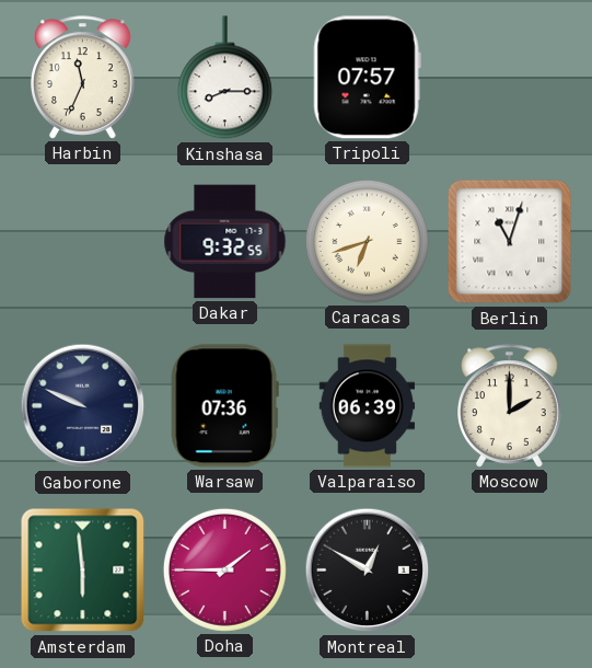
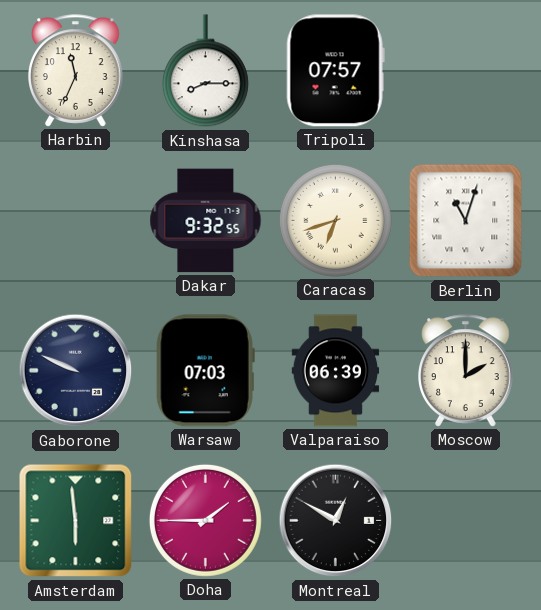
Warsaw: 07:36 -> 07:03 (205, 371)
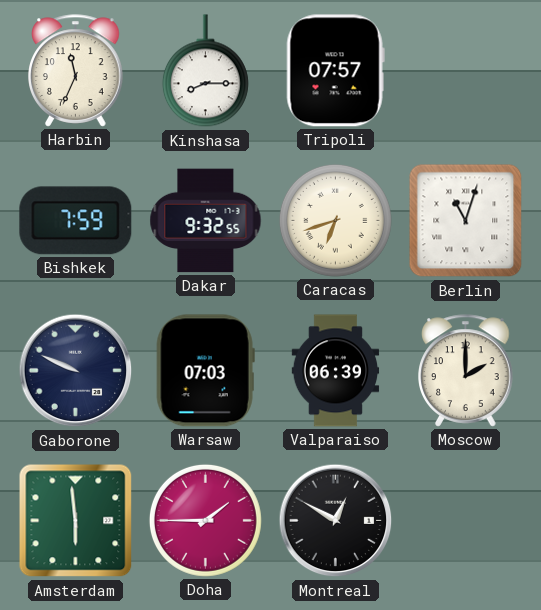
Bishkek: none -> 7:59 (76, 221)
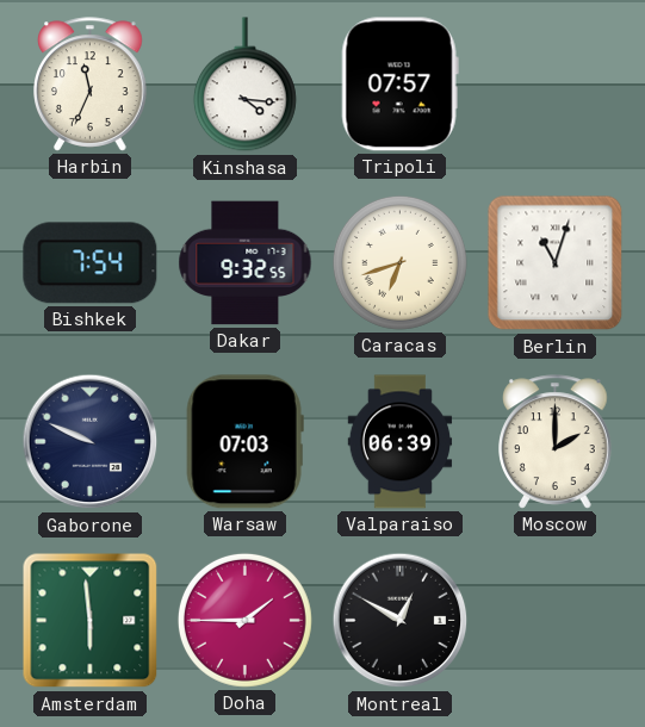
Kinshasa: 8:15 -> 4:16 (244, 85)
Bishkek: 7:59 -> 7:54 (91, 263)
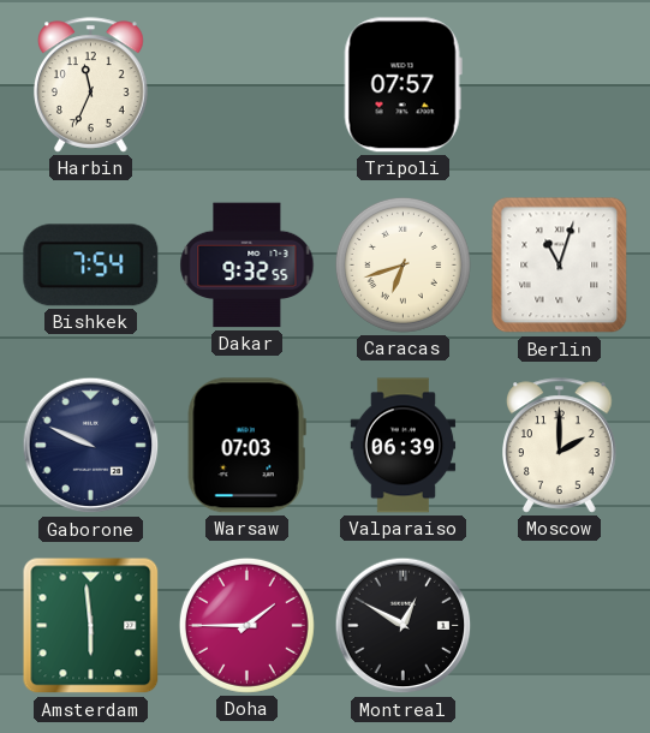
Kinshasa: 4:16 -> none (244, 85)
